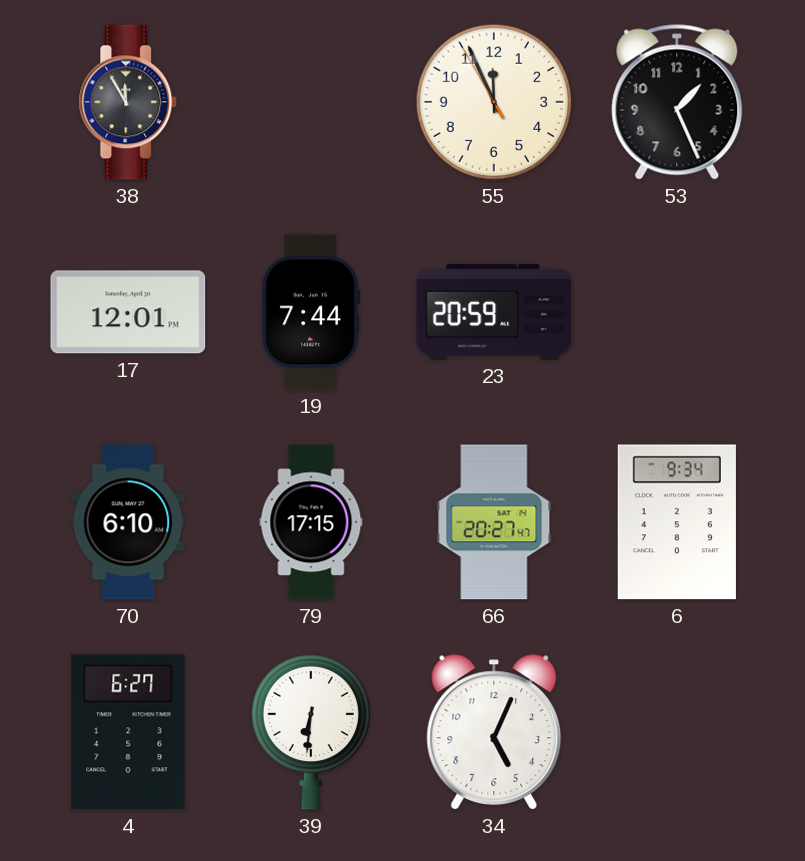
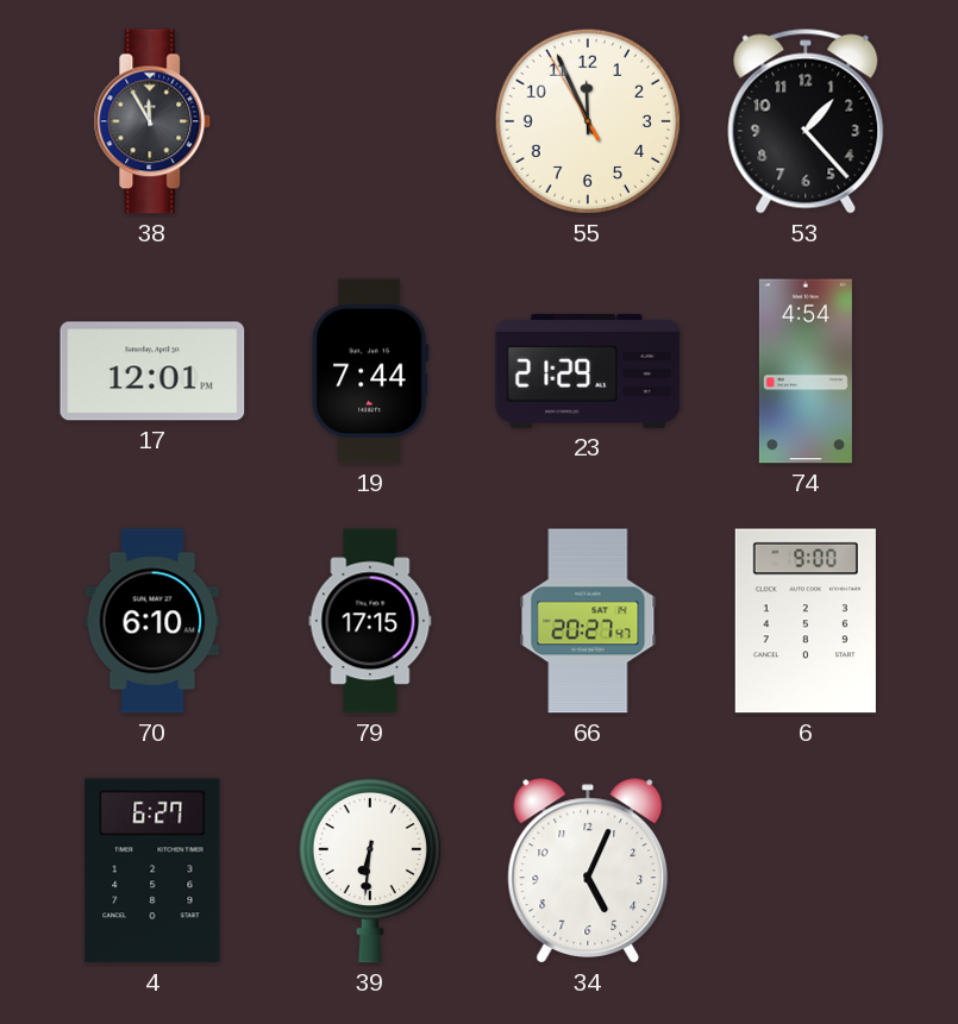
53: 1:26 -> 1:23 (806, 121)
23: 20:59 -> 21:29 (588, 371)
74: none -> 4:54 (806, 371)
6: 9:34 -> 9:00 (806, 621)
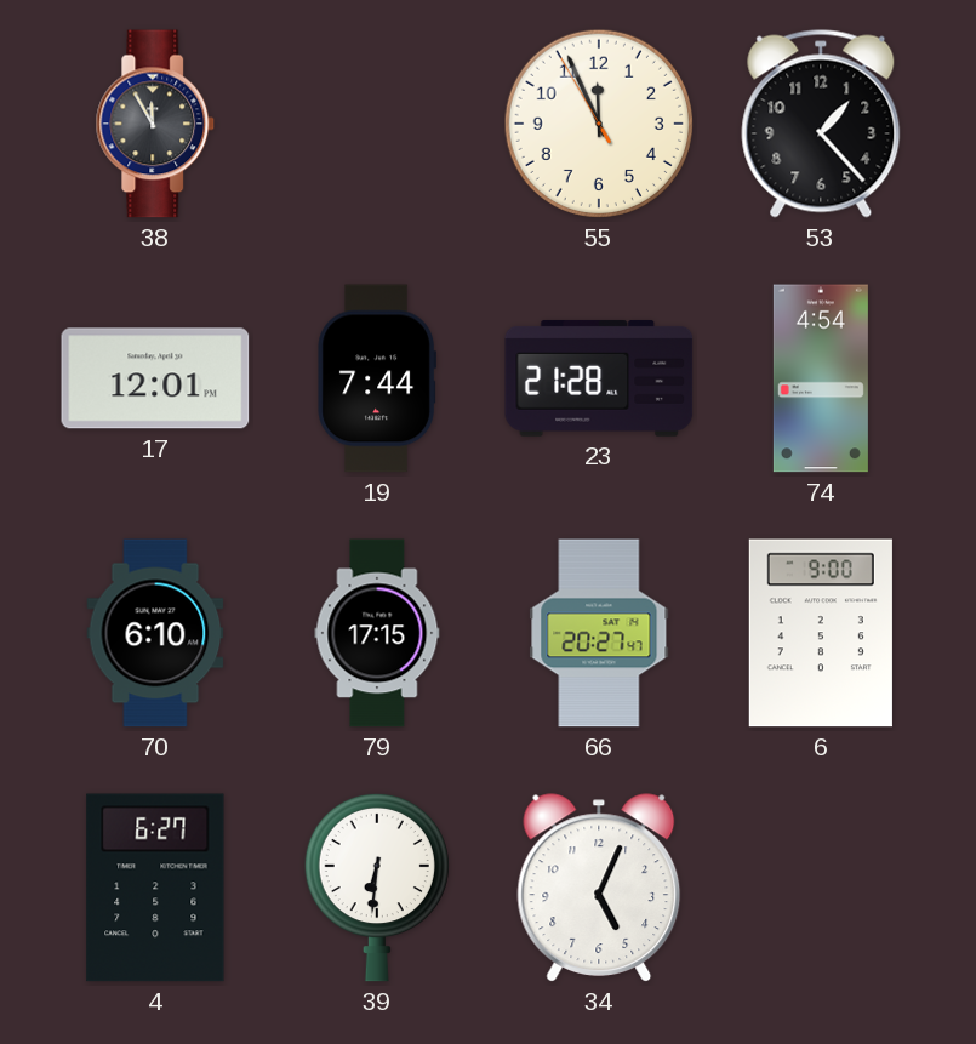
23: 21:29 -> 21:28 (599, 378)
